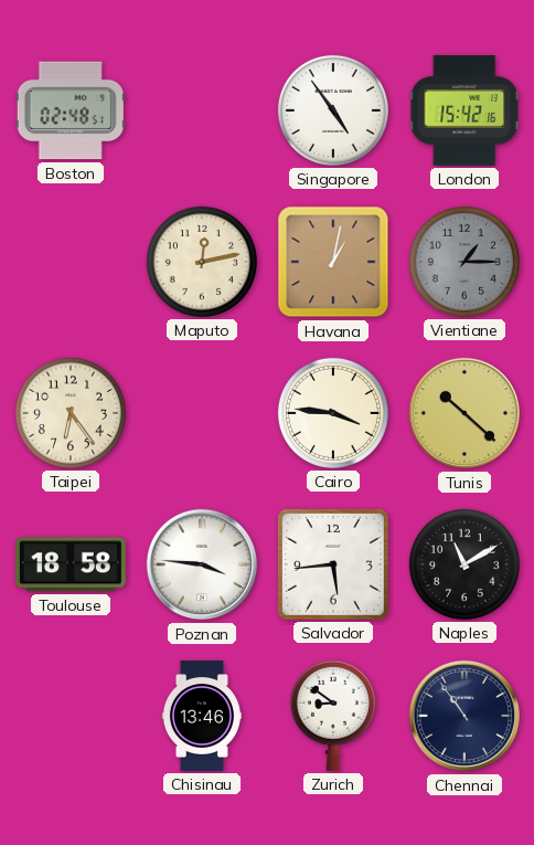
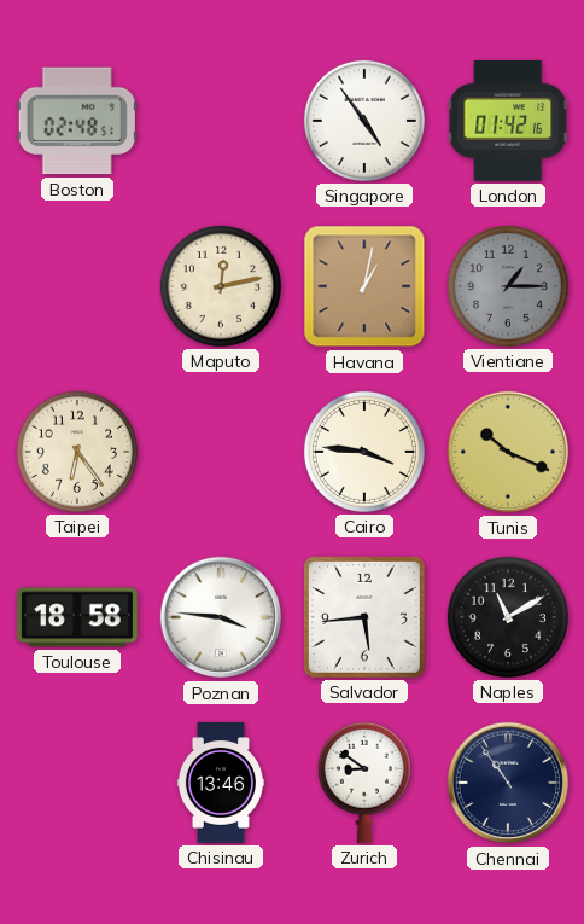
London: 15:42 -> 01:42 (508, 121)
Tunis: 10:22 -> 10:19 (508, 452)
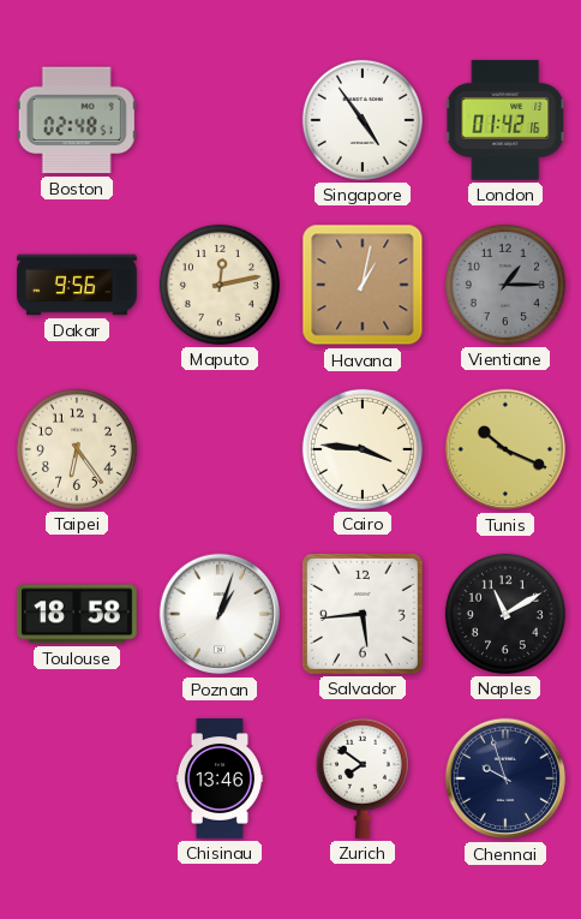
Dakar: none -> 9:56 (78, 285)
Poznan: 3:46 -> 1:03 (220, 614)
Zurich: 8:51 -> 7:51 (363, 778)
Chennai: 10:54 -> 9:57 (505, 778)
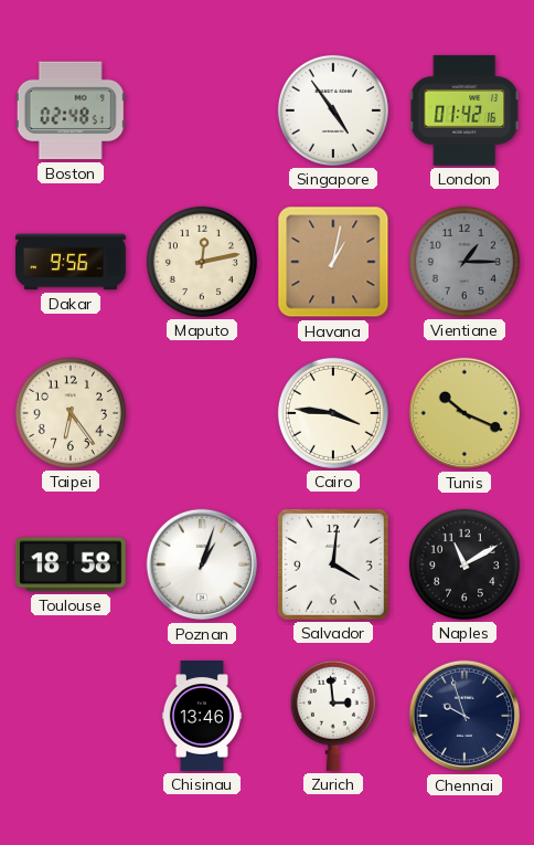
Salvador: 5:44 -> 4:01 (333, 564)
Zurich: 7:51 -> 2:59 (333, 716)
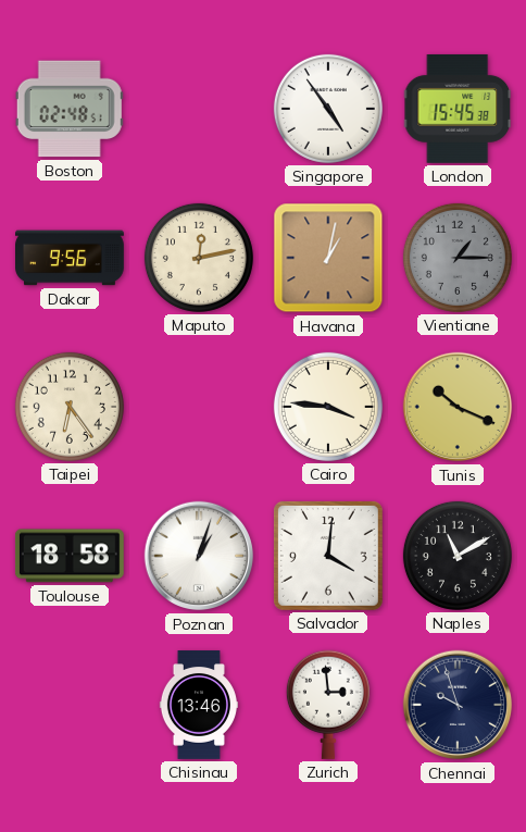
London: 01:42 -> 15:45 (458, 109)
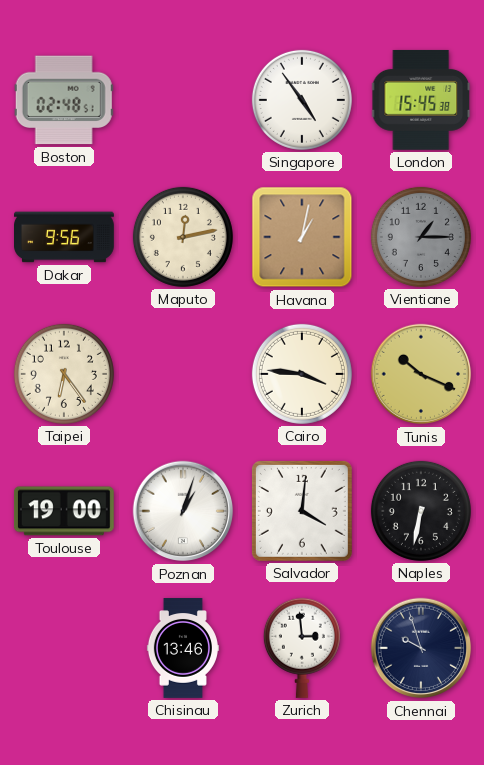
Toulouse: 18:58 -> 19:00 (64, 511)
Naples: 11:10 -> 6:32 (421, 511)
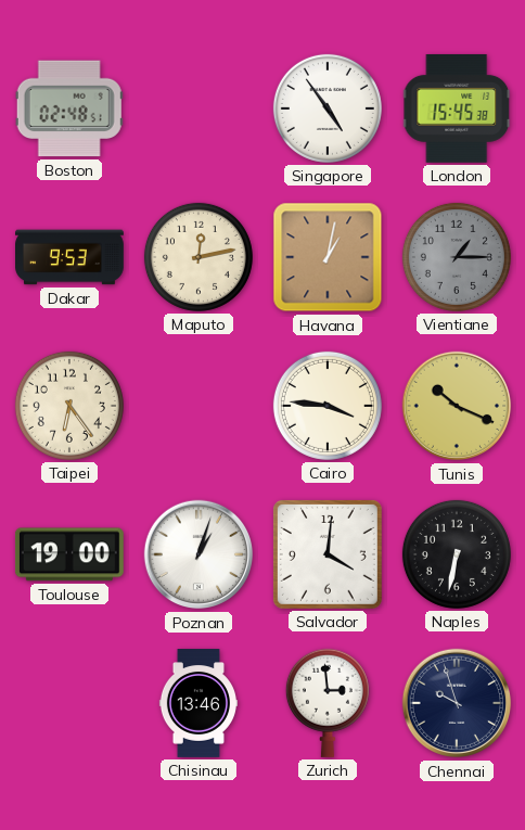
Dakar: 9:56 -> 9:53 (71, 257)
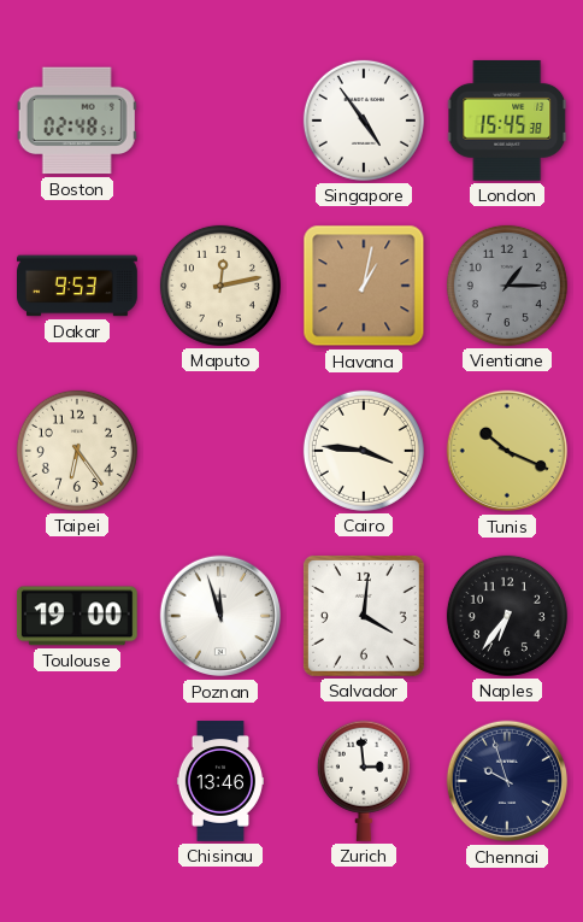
Poznan: 1:03 -> 11:57 (220, 616)
Naples: 6:32 -> 6:36 (507, 616)
